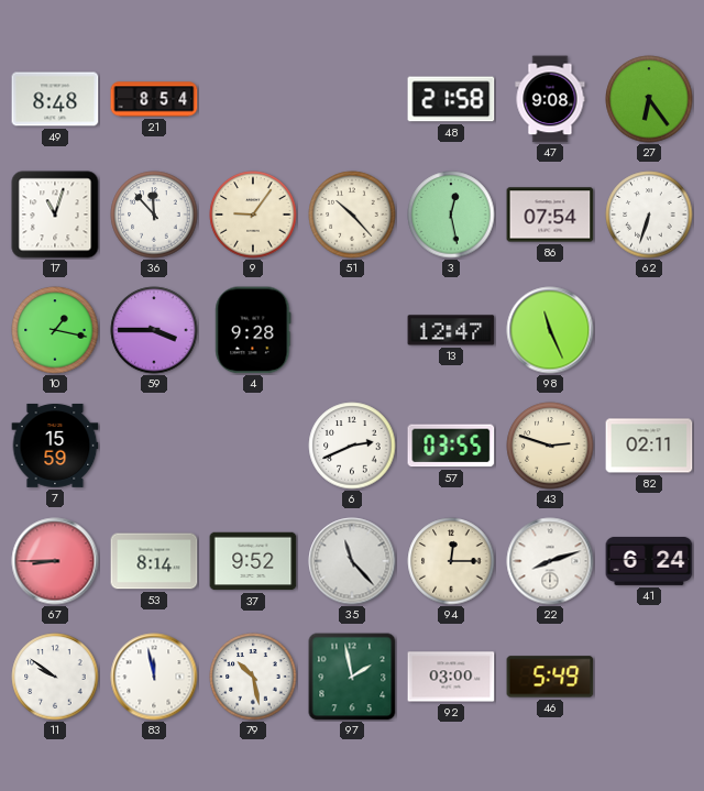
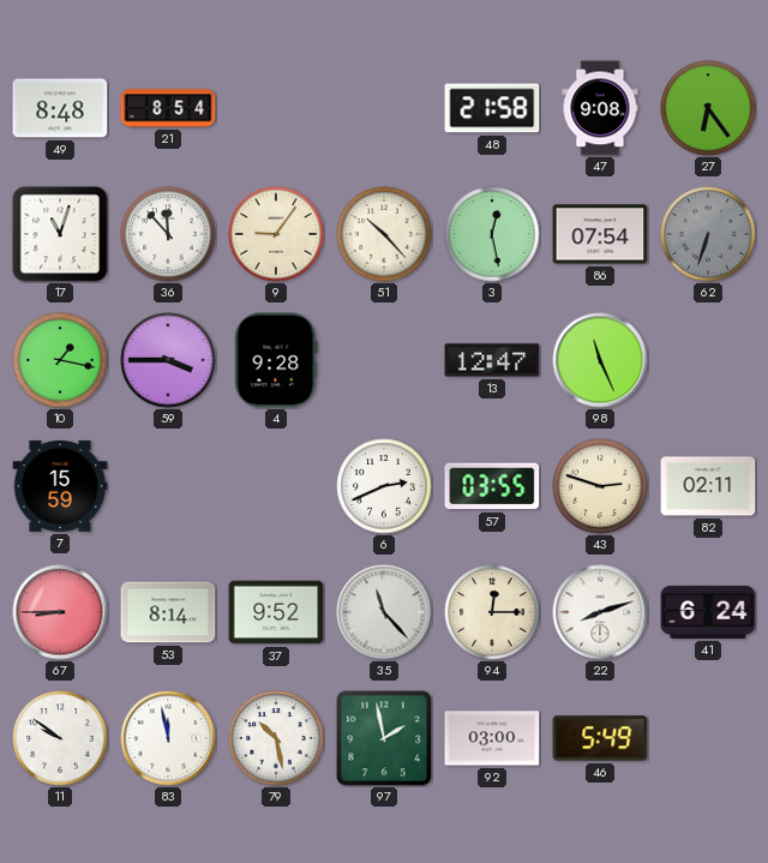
62 dial: white -> grey (708, 234)
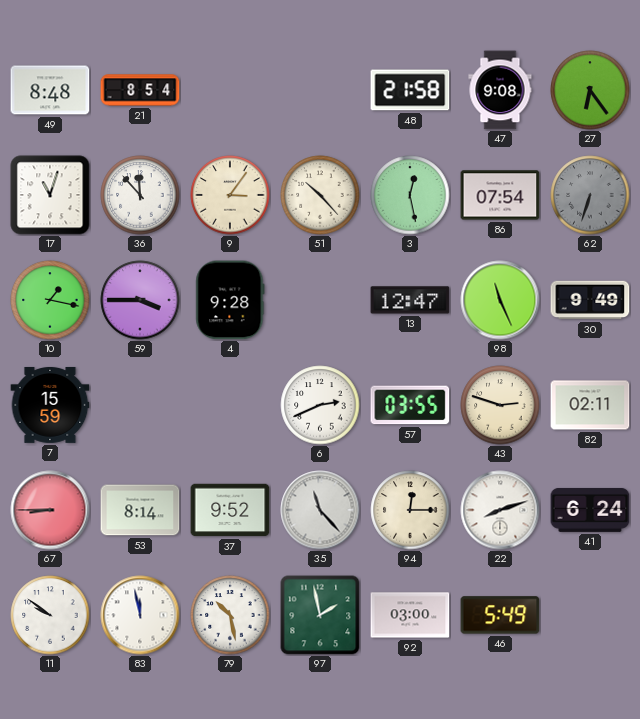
9: 9:06 -> 3:06 (230, 195)
30: none -> 9:49 (590, 300)
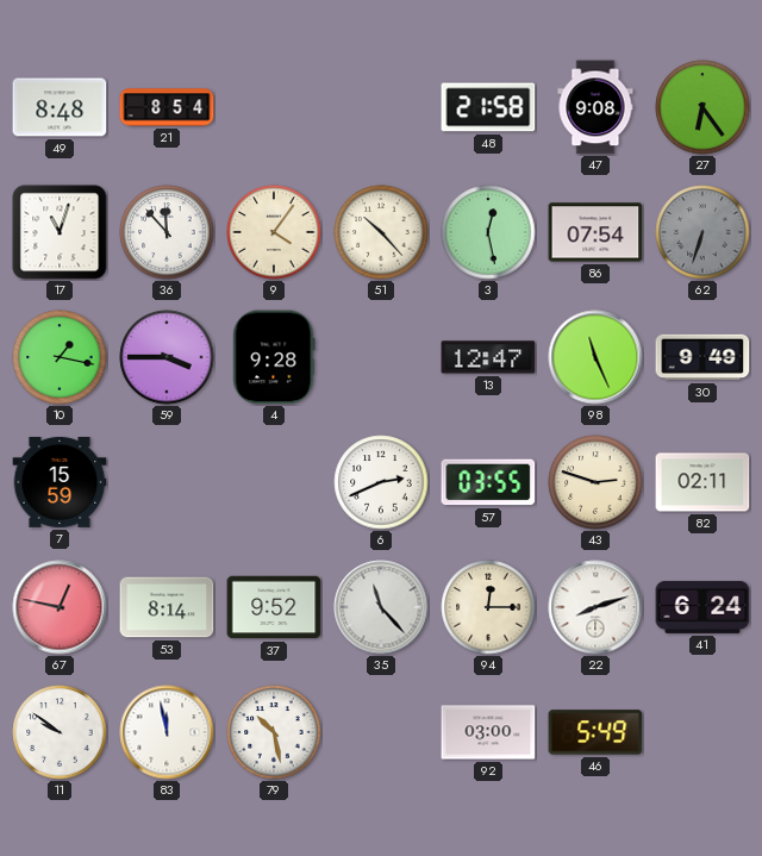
9: 3:06 -> 4:06 (274, 232)
67: 8:45 -> 12:47 (60, 607)
97: 1:58 -> none (320, 615)
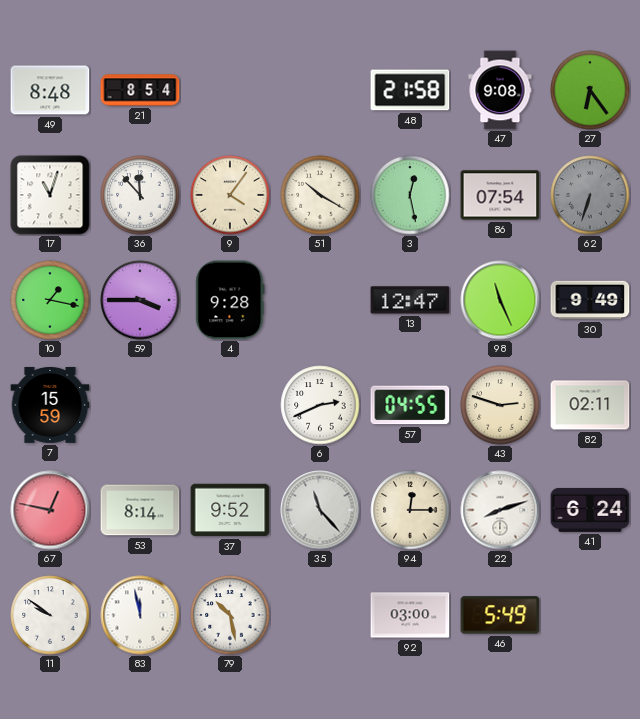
51: 10:23 -> 10:20 (320, 195)
57: 03:55 -> 04:55 (410, 405)
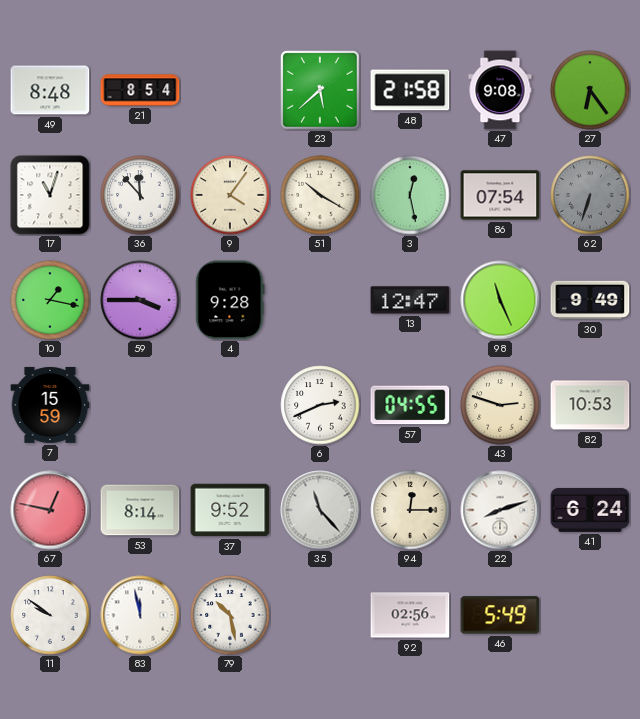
23: none -> 5:38 (320, 90)
82: 02:11 -> 10:53 (590, 405)
92: 03:00 -> 02:56 (410, 615)
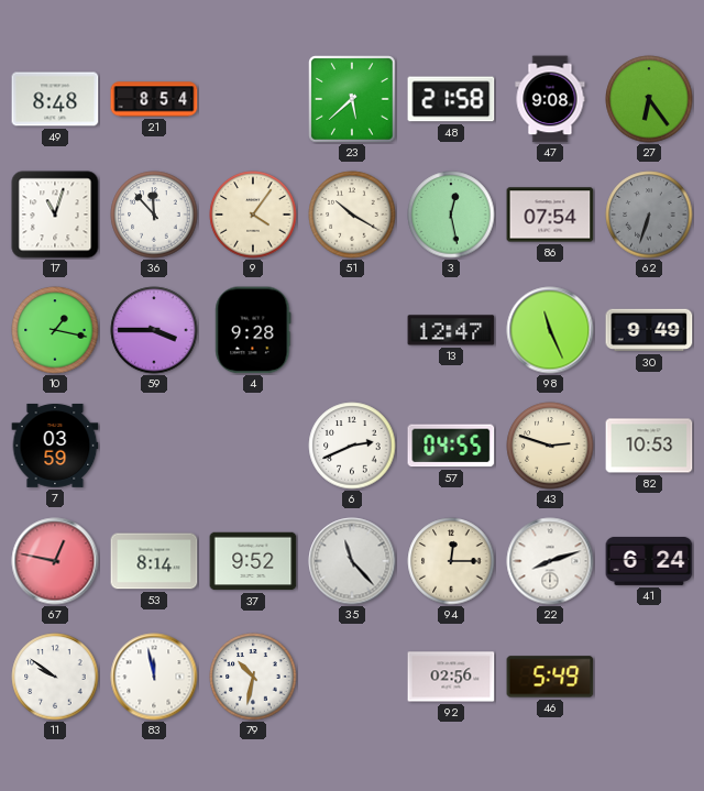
7: 15:59 -> 03:59 (55, 446)
79: 10:28 -> 10:32 (253, 677)
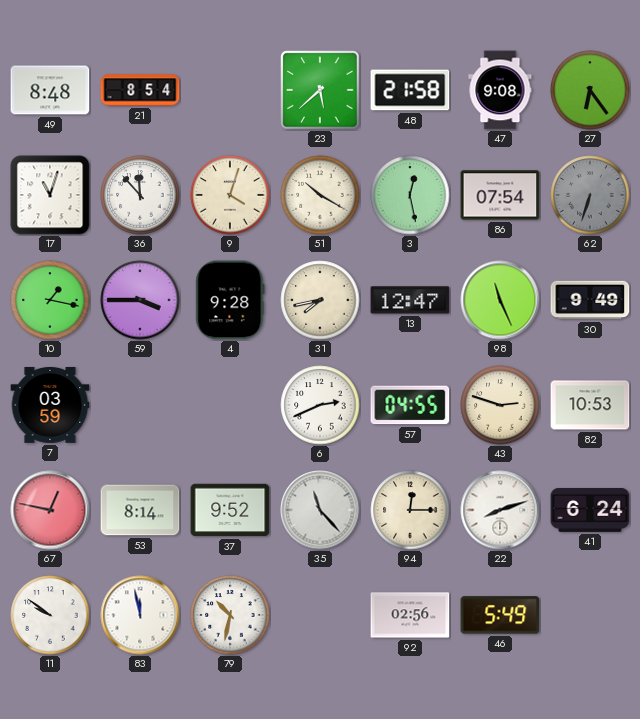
9: 4:06 -> 4:03 (230, 195)
31: none -> 7:43 (320, 300)
